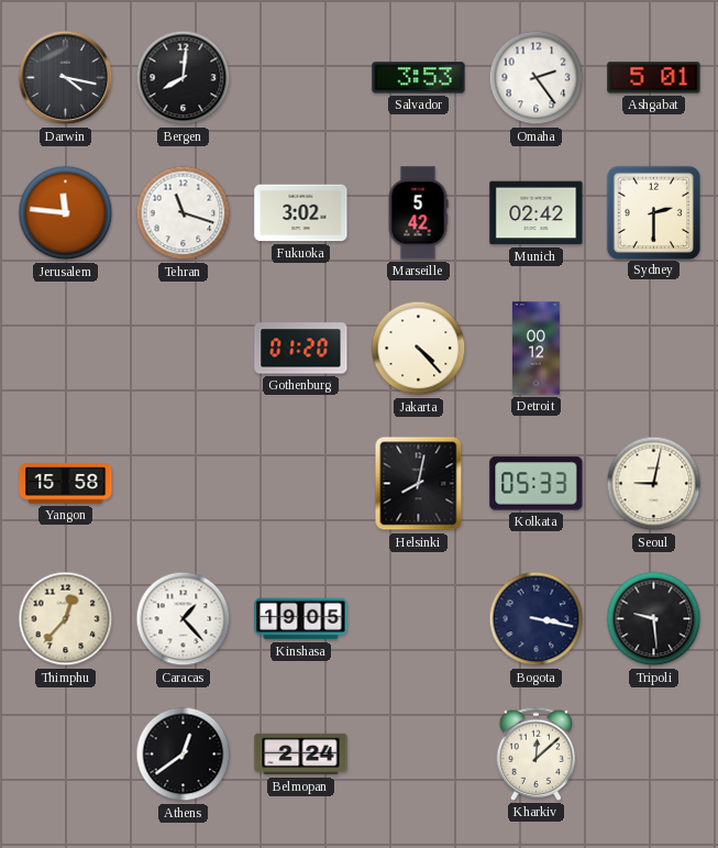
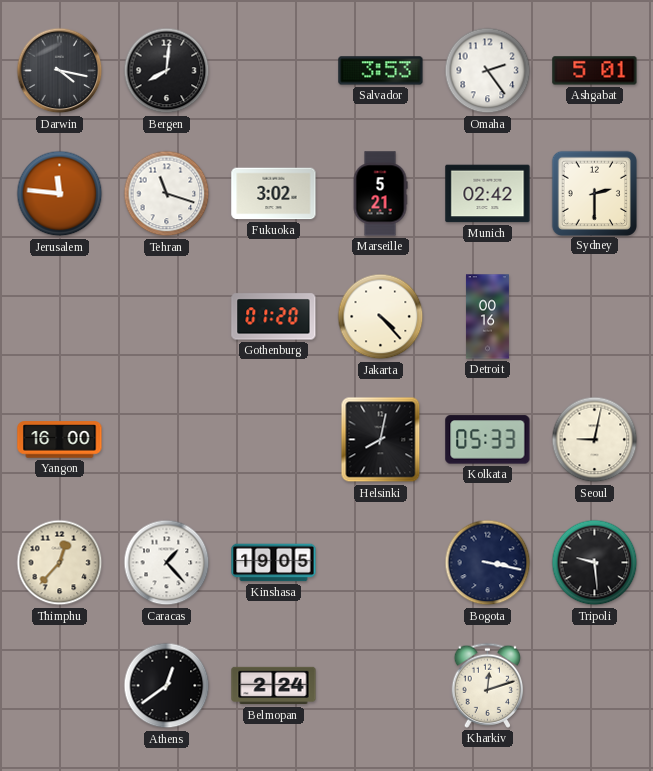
Marseille: 5:42 -> 5:21 (380, 194)
Detroit: 00:12 -> 00:16 (487, 317)
Yangon: 15:58 -> 16:00 (60, 440)
Kharkiv: 12:08 -> 12:12 (488, 685)
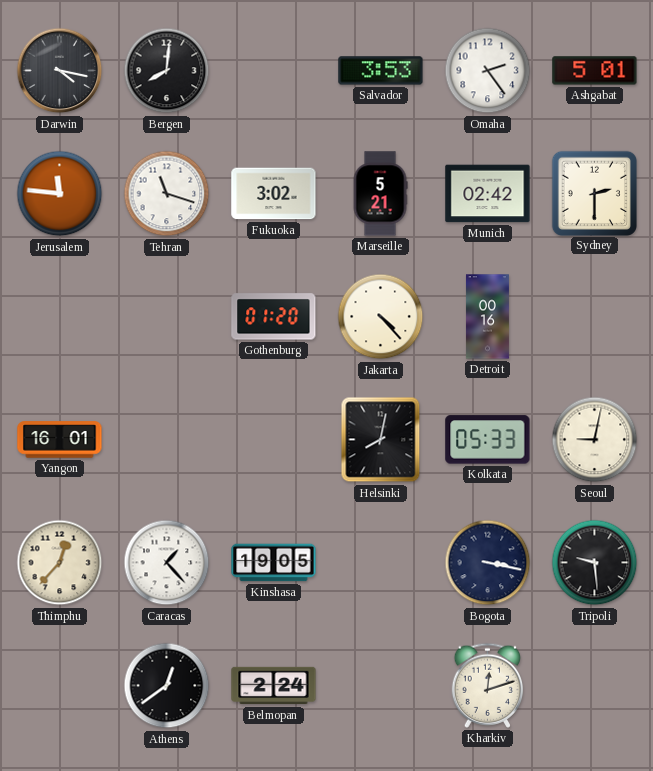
Yangon: 16:00 -> 16:01 (60, 440)
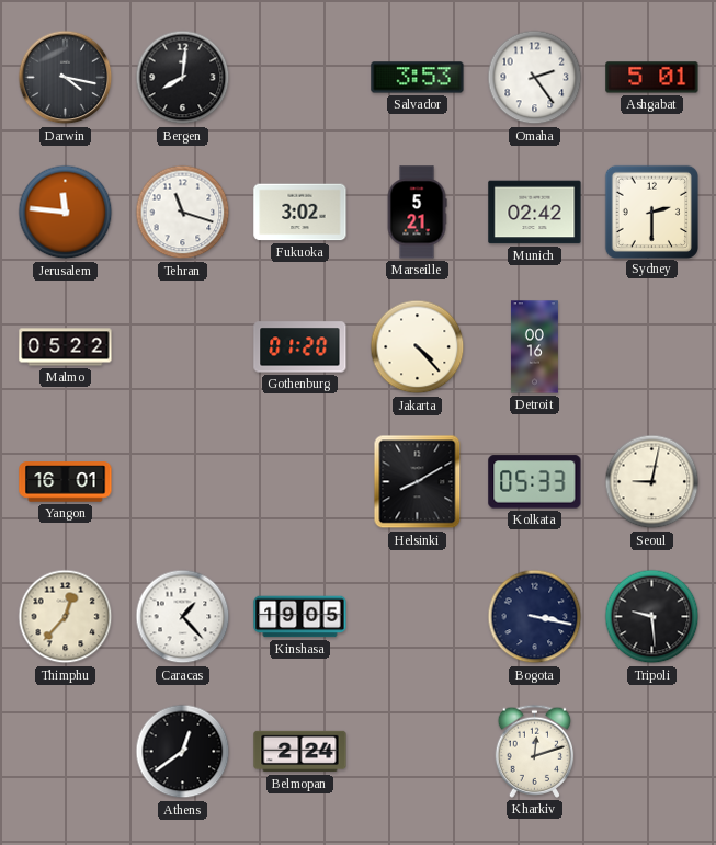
Malmo: none -> 05:22 (66, 347)
Helsinki: 8:02 -> 8:10 (418, 482)
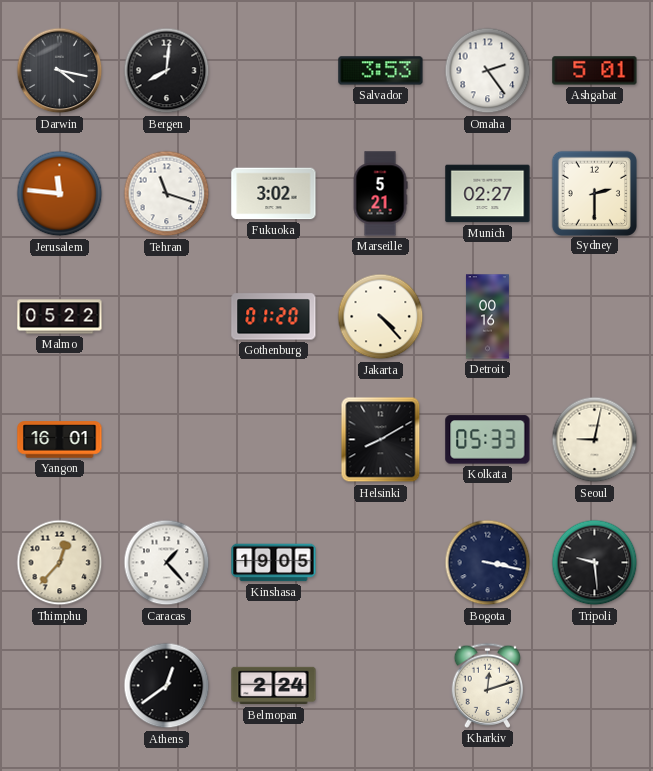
Munich: 02:42 -> 02:27 (488, 194)
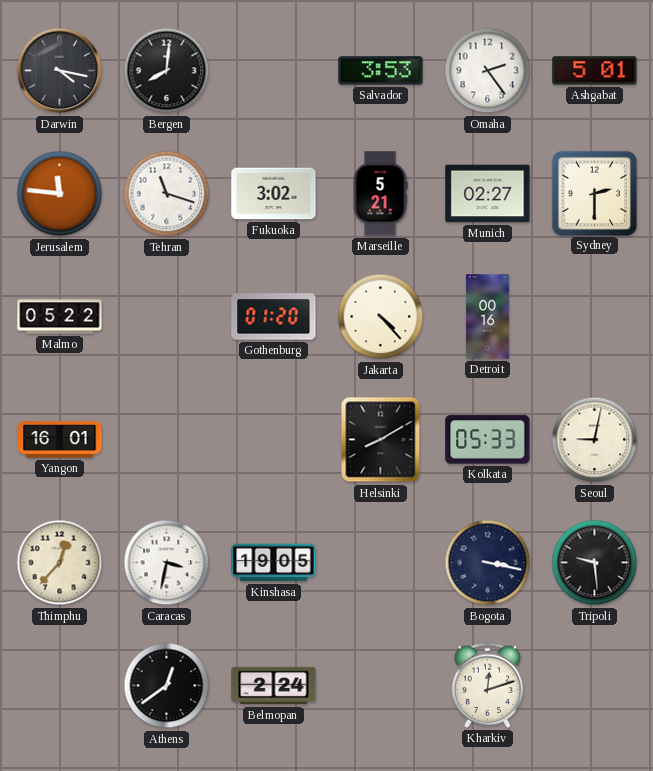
Caracas: 1:23 -> 3:32 (167, 563)
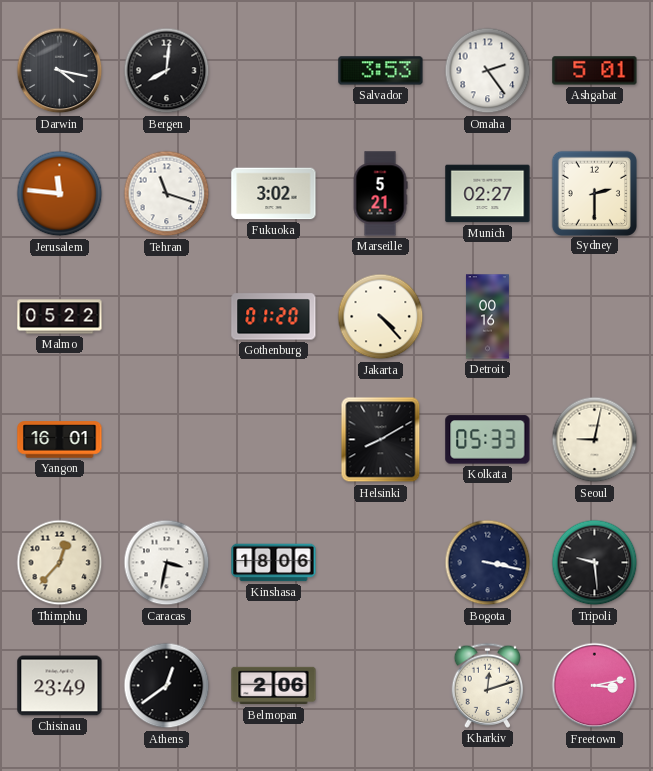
Kinshasa: 19:05 -> 18:06 (274, 563)
Chisinau: none -> 23:49 (60, 686)
Belmopan: 2:24 -> 2:06 (274, 686)
Freetown: none -> 3:13 (595, 686)
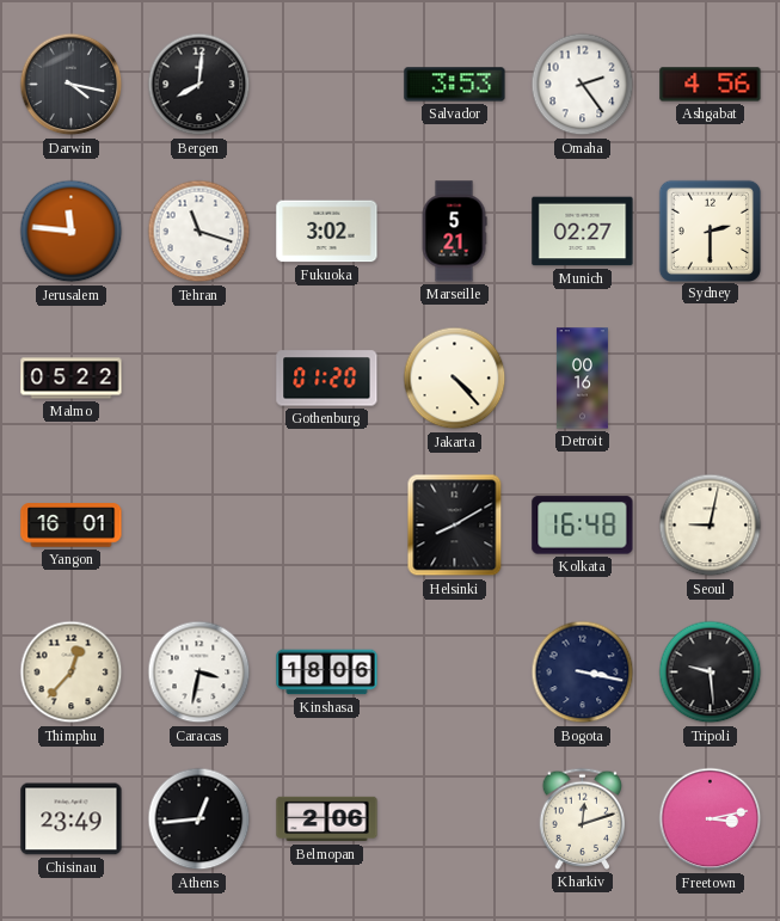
Ashgabat: 5:01 -> 4:56 (711, 85)
Kolkata: 05:33 -> 16:48 (583, 526)
Athens: 12:39 -> 12:44 (199, 819)
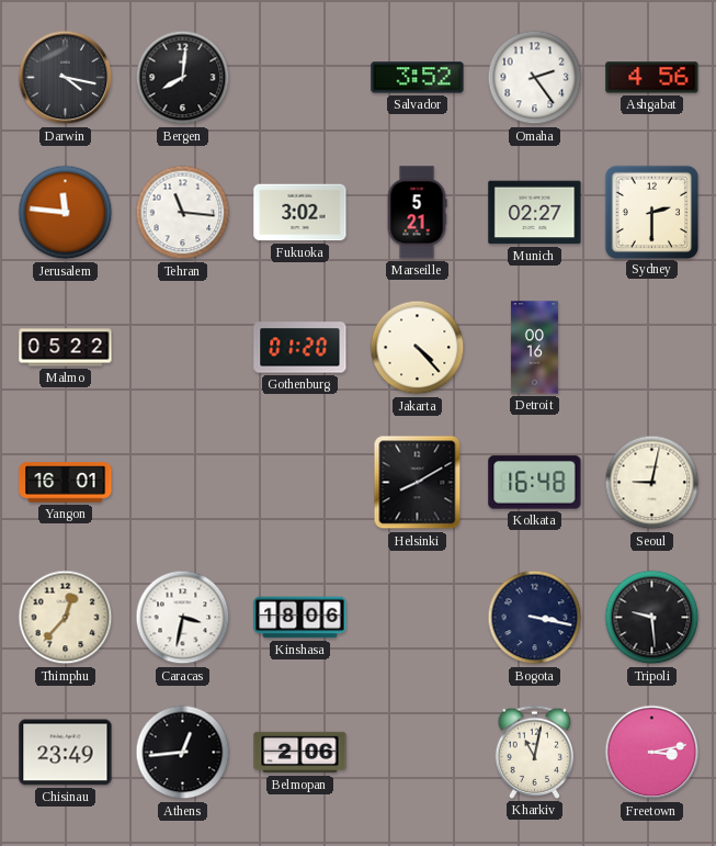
Salvador: 3:53 -> 3:52 (418, 78)
Tehran: 11:18 -> 11:16 (183, 213)
Kharkiv: 12:12 -> 11:02 (535, 752)
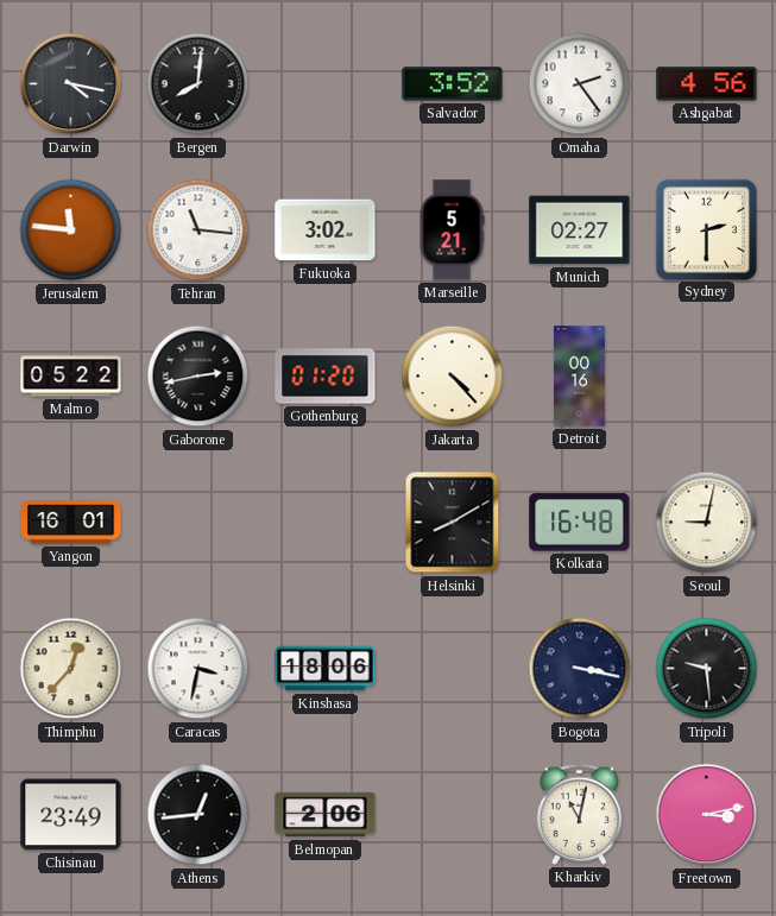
Gaborone: none -> 2:43 (198, 377)
